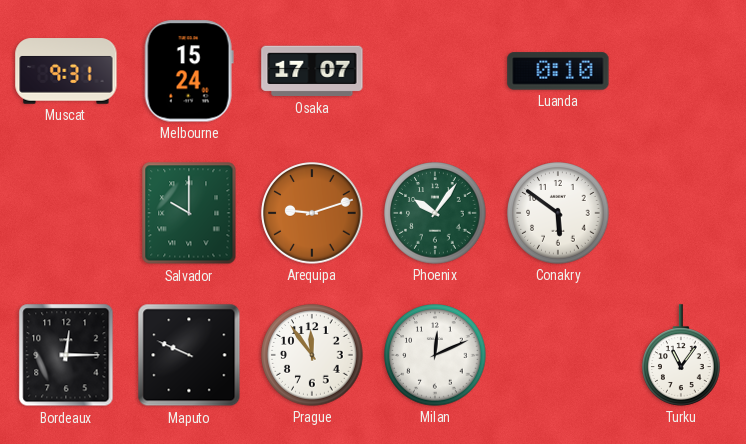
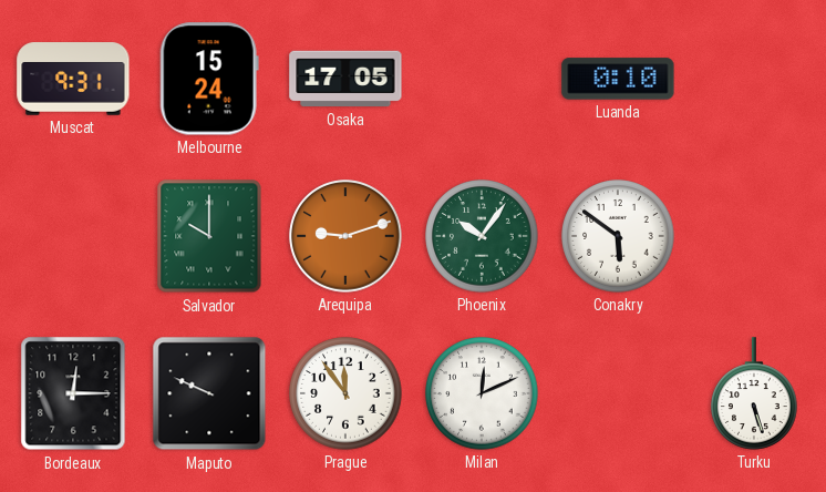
Osaka: 17:07 -> 17:05 (345, 79)
Turku: 11:06 -> 5:27 (755, 393)
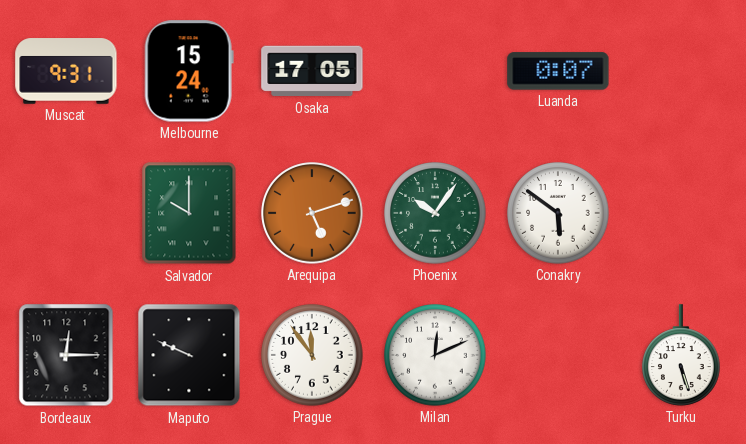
Luanda: 0:10 -> 0:07 (558, 71)
Arequipa: 9:12 -> 5:12 (312, 213)
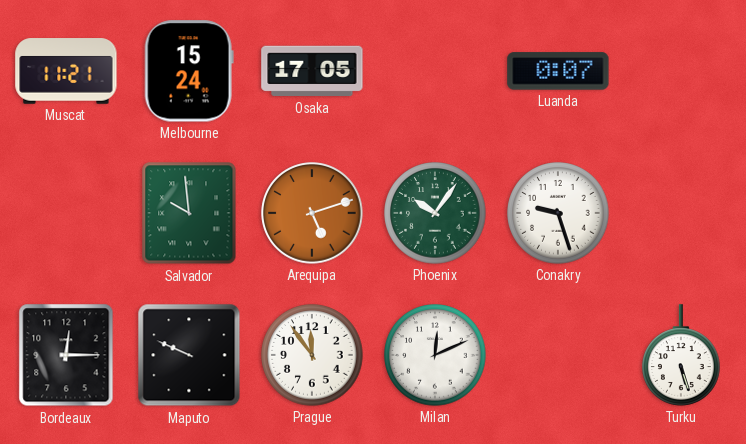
Muscat: 9:31 -> 11:21 (66, 71)
Salvador: 10:00 -> 9:59 (189, 213)
Conakry: 5:51 -> 9:27 (558, 213)
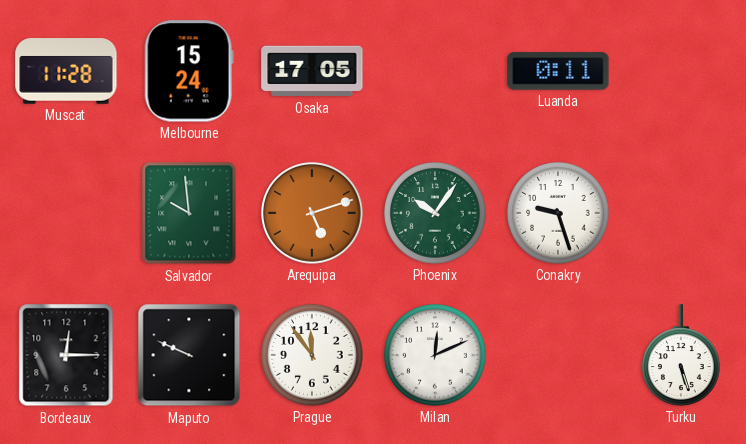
Muscat: 11:21 -> 11:28 (66, 71)
Luanda: 0:07 -> 0:11 (558, 71)
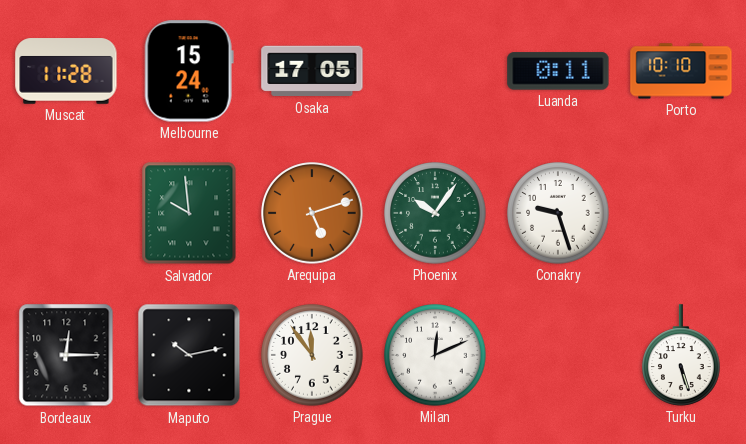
Porto: none -> 10:10 (681, 71)
Maputo: 9:49 -> 10:13 (189, 355)
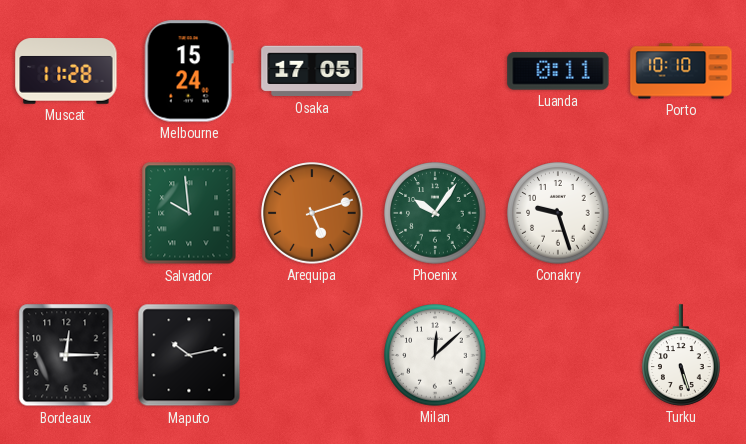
Prague: 11:54 -> none (312, 355)
Milan: 12:11 -> 12:08 (435, 355)
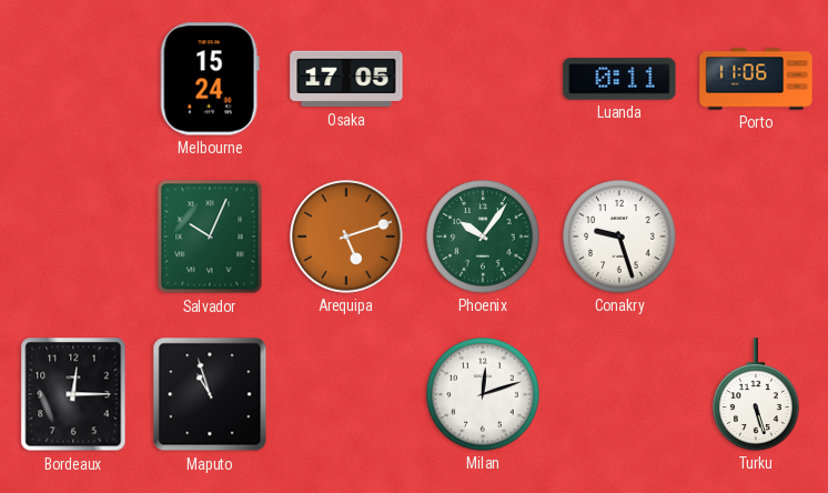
Muscat: 11:28 -> none (66, 71)
Porto: 10:10 -> 11:06 (756, 79)
Salvador: 9:59 -> 10:04 (210, 237)
Maputo: 10:13 -> 10:57 (210, 394)
Milan: 12:08 -> 12:12 (483, 394)
